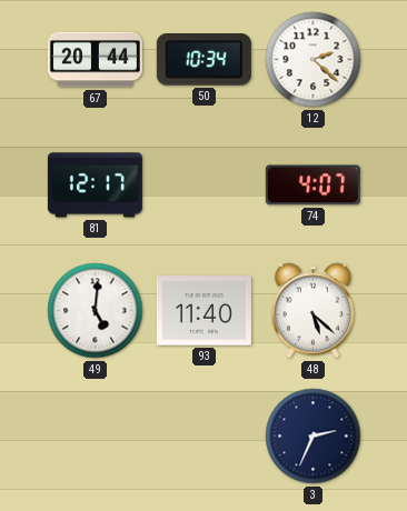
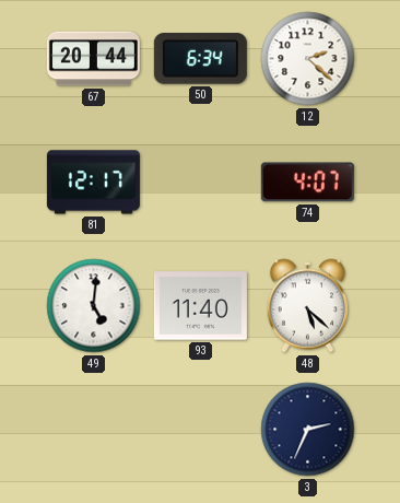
50: 10:34 -> 6:34 (200, 59)
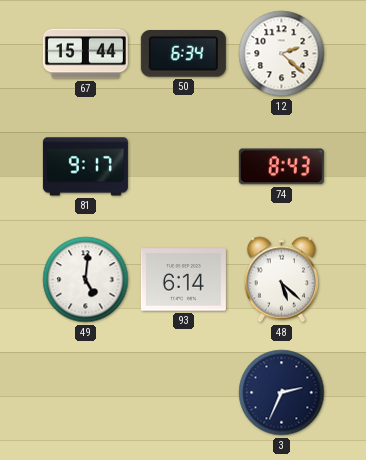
67: 20:44 -> 15:44 (85, 54)
81: 12:17 -> 9:17 (85, 167)
74: 4:07 -> 8:43 (281, 167)
93: 11:40 -> 6:14 (183, 280)
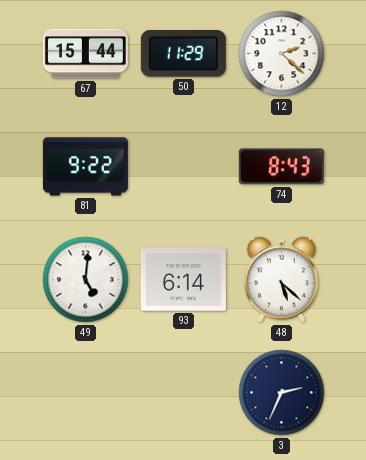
50: 6:34 -> 11:29 (183, 54)
81: 9:17 -> 9:22 (85, 167)
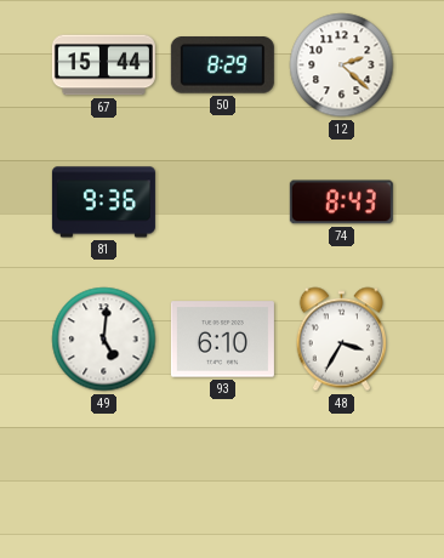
50: 11:29 -> 8:29 (222, 66)
81: 9:22 -> 9:36 (103, 203)
93: 6:14 -> 6:10 (222, 340)
48: 5:22 -> 3:35 (341, 340)
3: 2:34 -> none (282, 393)
